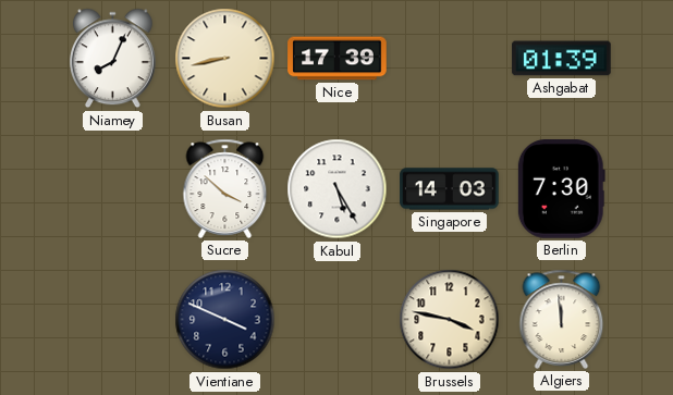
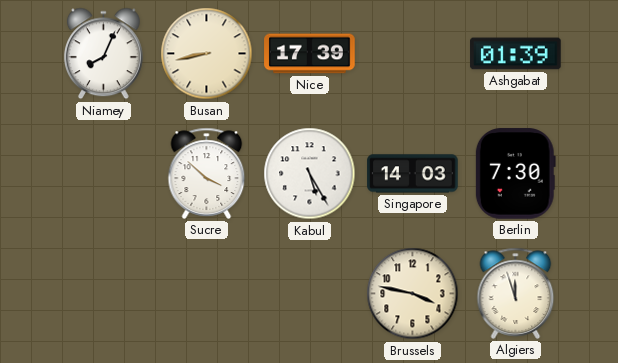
Vientiane: 3:49 -> none (225, 320)
Algiers: 11:59 -> 11:57 (516, 293)
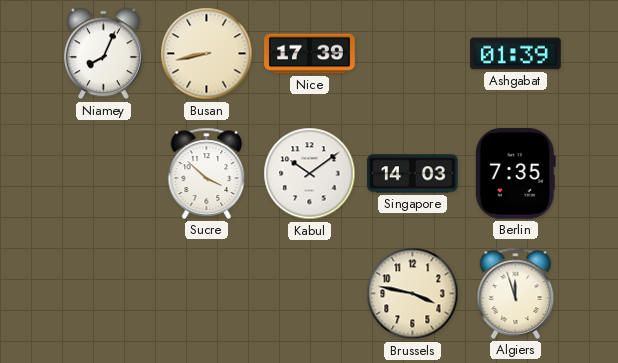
Kabul: 5:25 -> 10:09 (310, 174)
Berlin: 7:30 -> 7:35 (515, 174)
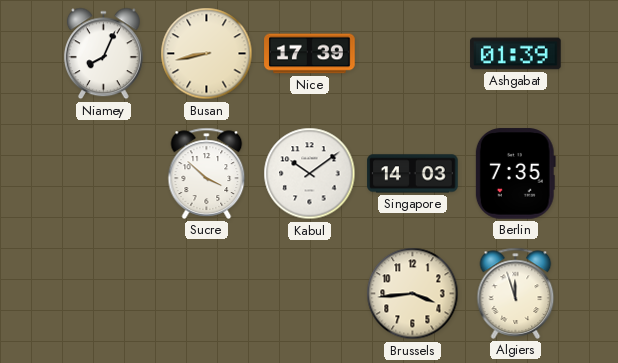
Brussels: 3:47 -> 3:44 (413, 294)
